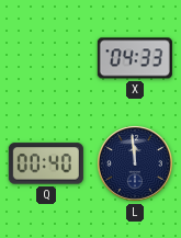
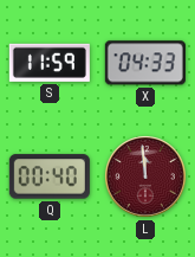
S: none -> 11:59 (50, 63)
L dial: navy -> burgundy (147, 178)
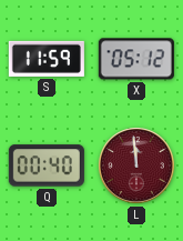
X: 04:33 -> 05:12 (136, 59)
